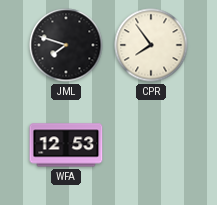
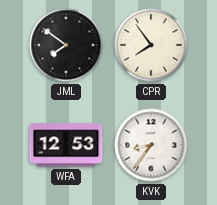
JML: 7:48 -> 7:51 (66, 45)
KVK: none -> 8:36 (151, 145)
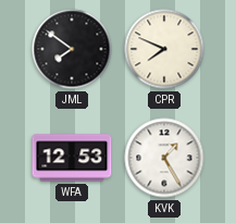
CPR: 7:54 -> 7:49 (164, 49)
KVK: 8:36 -> 1:25 (164, 158)
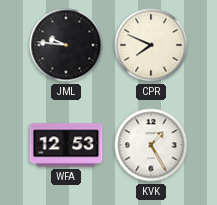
JML: 7:51 -> 9:46 (66, 45)
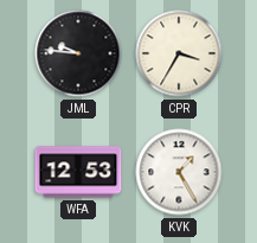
CPR: 7:49 -> 3:35 (179, 53)
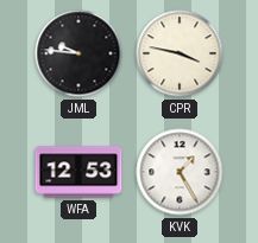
CPR: 3:35 -> 3:47 (180, 53)
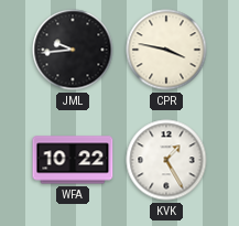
JML: 9:46 -> 9:44 (73, 50)
WFA: 12:53 -> 10:22 (73, 160)
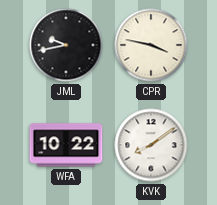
JML: 9:44 -> 9:43 (66, 45)
KVK: 1:25 -> 8:09 (151, 145)
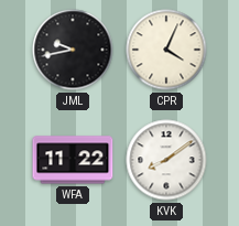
CPR: 3:47 -> 4:04 (166, 50)
WFA: 10:22 -> 11:22 (73, 160)
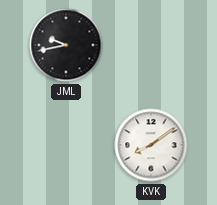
CPR: 4:04 -> none (166, 50)
WFA: 11:22 -> none (73, 160)
